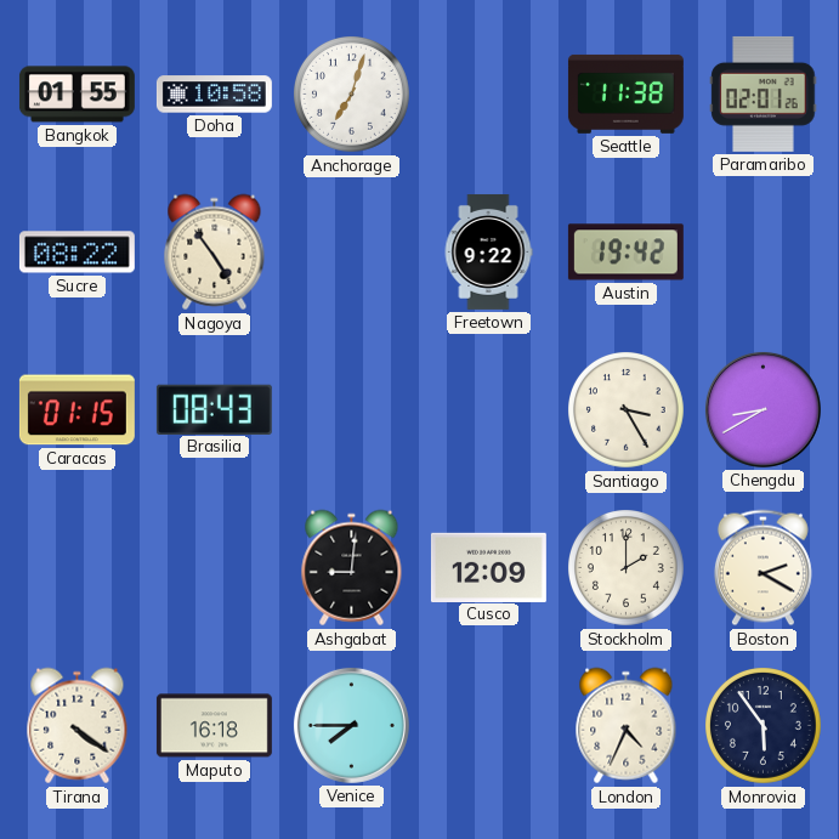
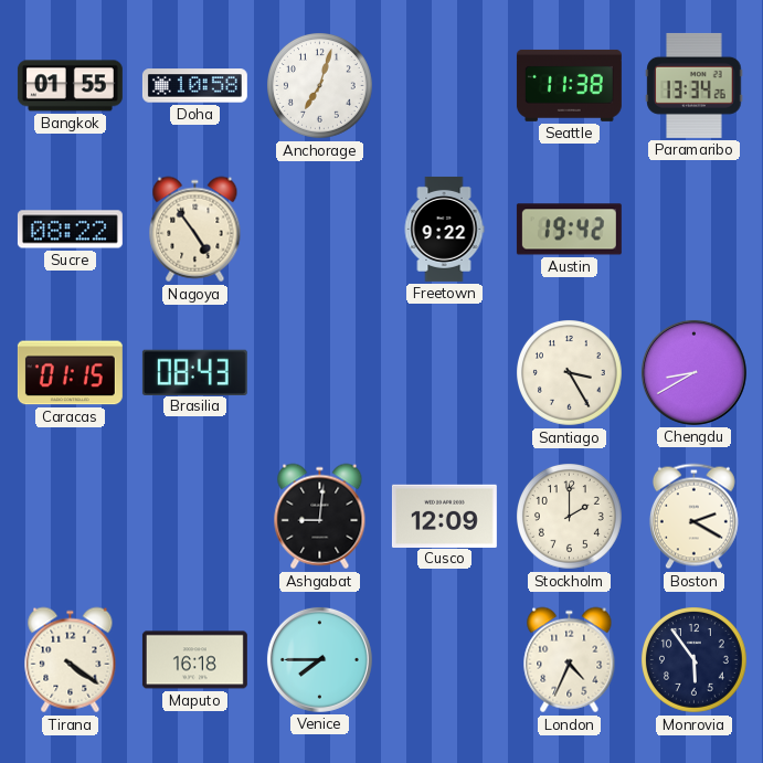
Paramaribo: 02:01 -> 13:34 (695, 85)
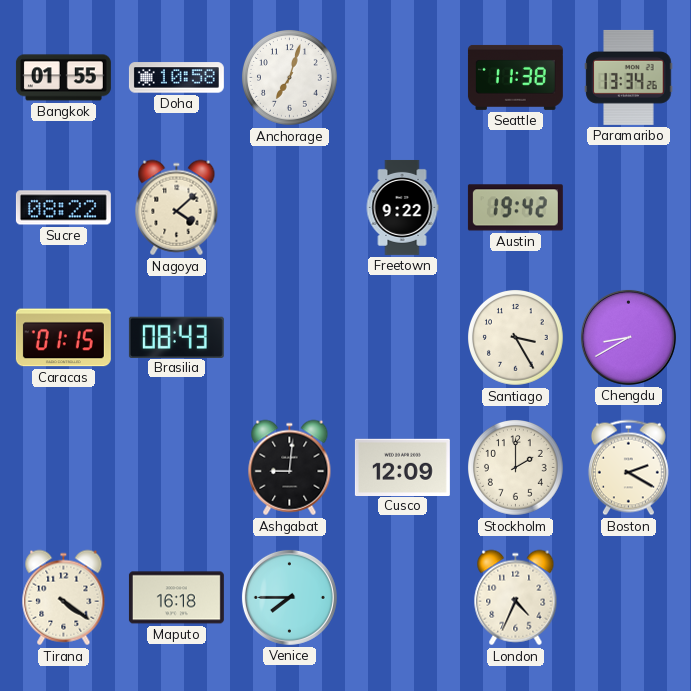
Nagoya: 4:54 -> 4:08 (177, 208)
Monrovia: 5:54 -> none (695, 660)
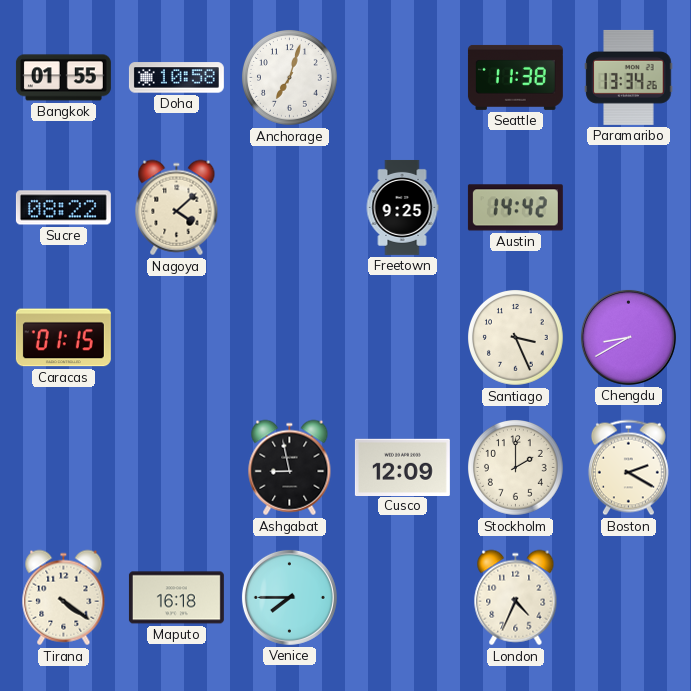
Freetown: 9:22 -> 9:25 (402, 207)
Austin: 19:42 -> 14:42 (515, 208)
Brasilia: 08:43 -> none (176, 337)
Santiago: 3:25 -> 3:26 (516, 338)
Ashgabat: 9:01 -> 8:58 (290, 468)
